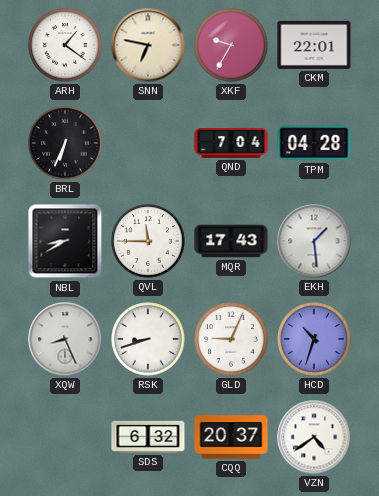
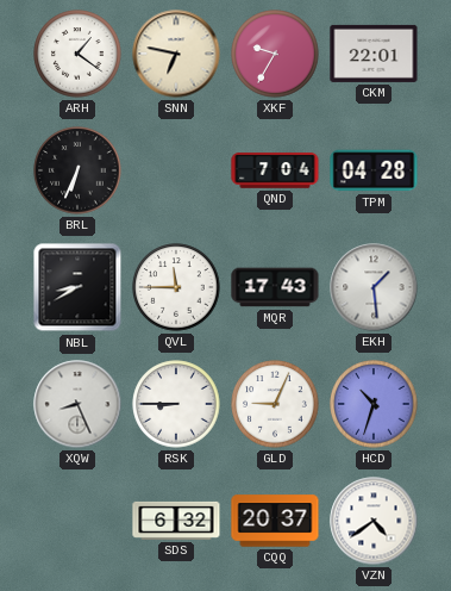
RSK: 8:42 -> 8:45 (176, 404)
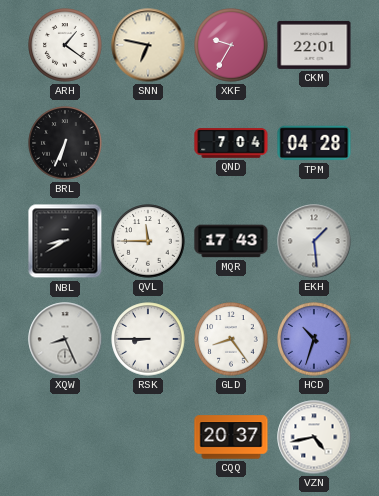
GLD: 9:04 -> 8:24 (231, 339)
SDS: 6:32 -> none (176, 521)
VZN: 4:39 -> 4:43 (314, 437)
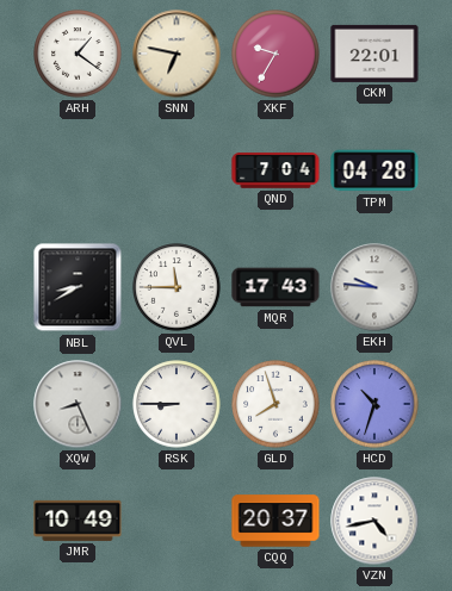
BRL: 6:34 -> none (65, 143)
EKH: 1:29 -> 9:46 (374, 287)
GLD: 8:24 -> 7:57 (275, 404)
JMR: none -> 10:49 (78, 521)
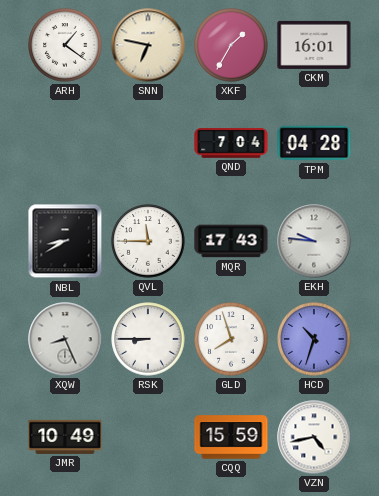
XKF: 9:35 -> 1:35 (231, 45)
CKM: 22:01 -> 16:01 (314, 45)
CQQ: 20:37 -> 15:59 (231, 437)
